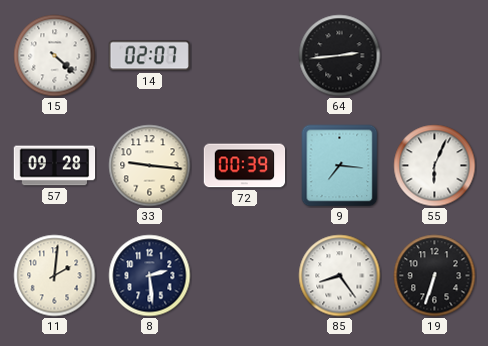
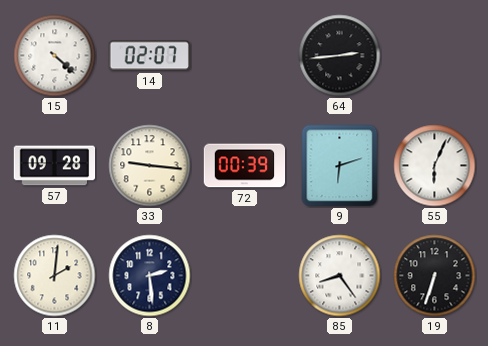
9: 7:16 -> 6:12 (340, 166)
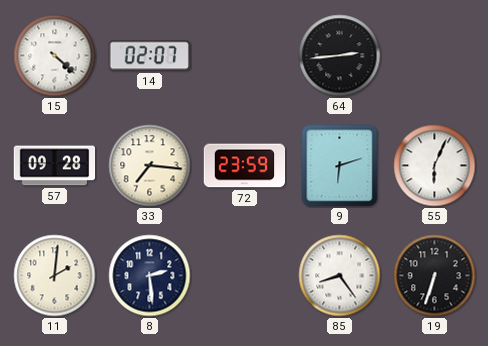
33: 9:16 -> 7:16 (150, 166)
72: 00:39 -> 23:59 (245, 166)
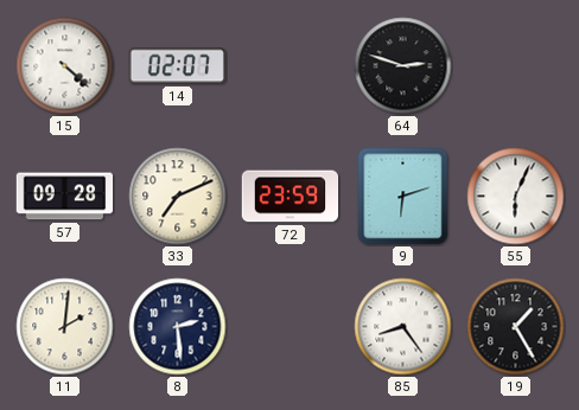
64: 2:44 -> 2:48 (403, 66)
33: 7:16 -> 7:11 (178, 197)
19: 6:33 -> 1:25 (516, 327)
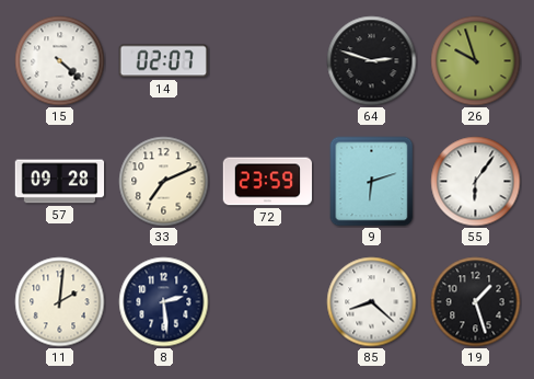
26: none -> 9:57 (476, 61)
55: 6:04 -> 6:06 (476, 182)
85: 8:24 -> 8:22 (372, 302)
19: 1:25 -> 1:27 (476, 302)
